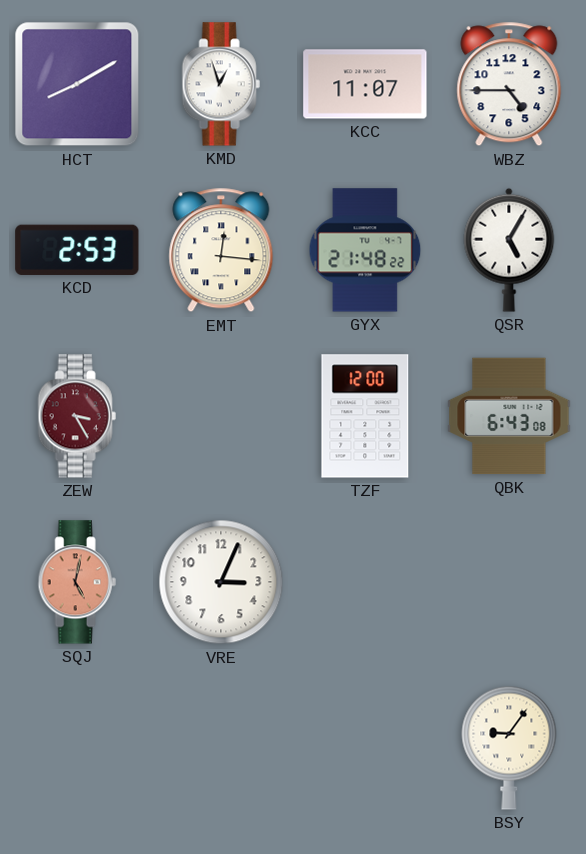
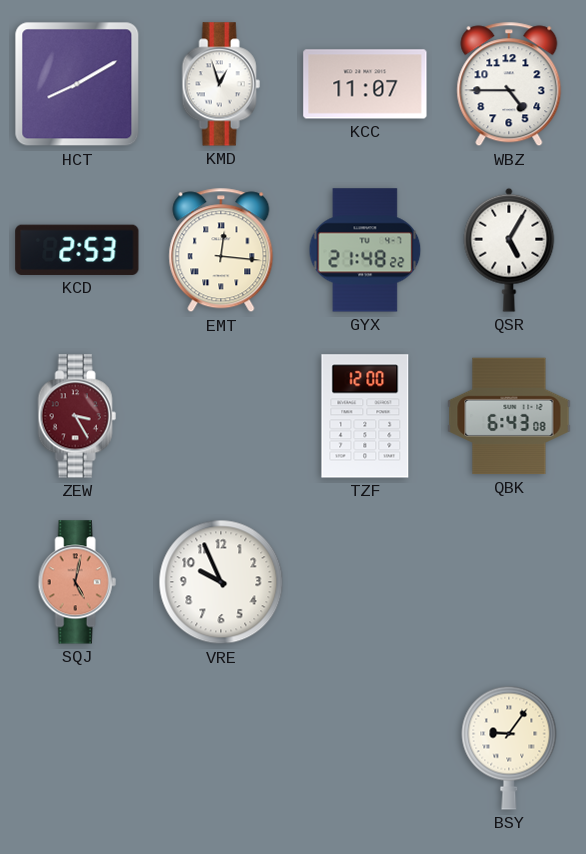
VRE: 3:04 -> 9:56 (221, 582)
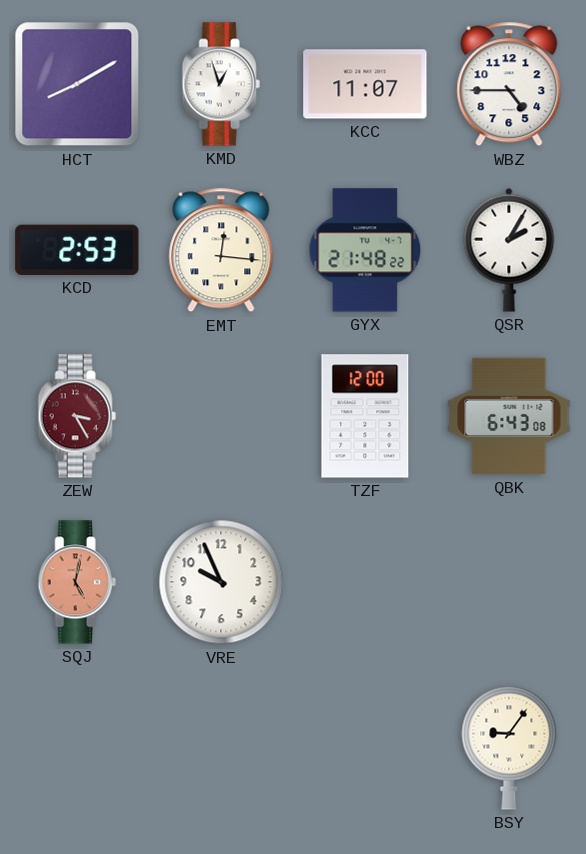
QSR: 5:05 -> 2:05 (509, 250)
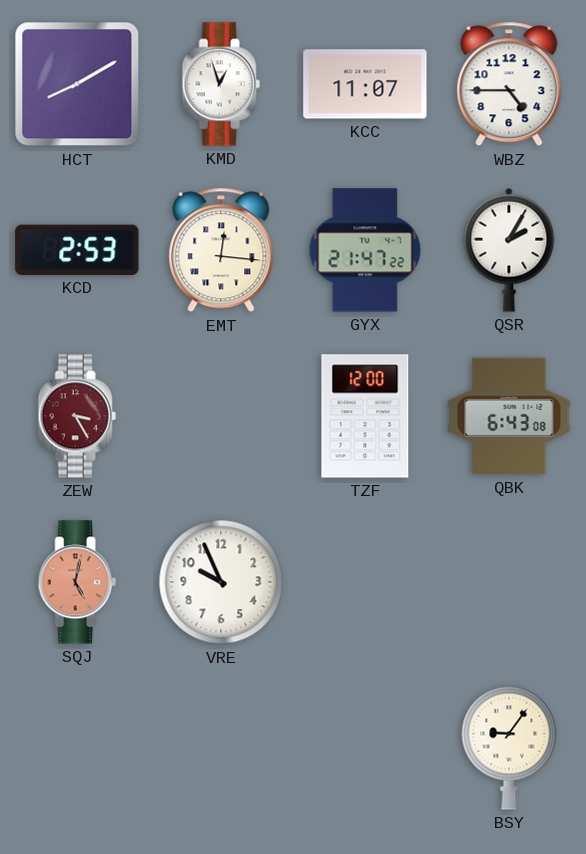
GYX: 21:48 -> 21:47 (365, 250)
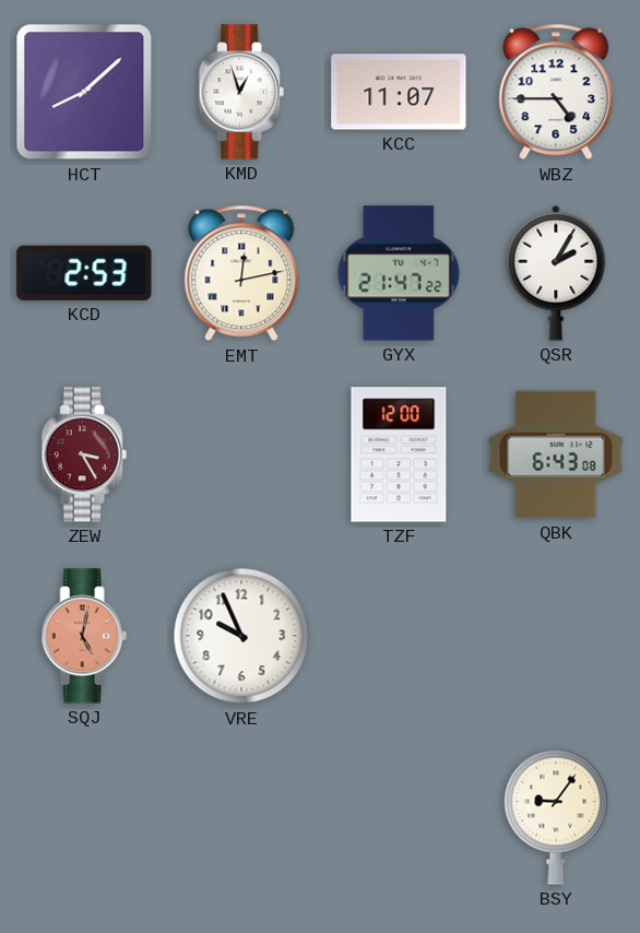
HCT: 8:10 -> 8:08 (84, 92)
EMT: 12:16 -> 12:13 (241, 273)
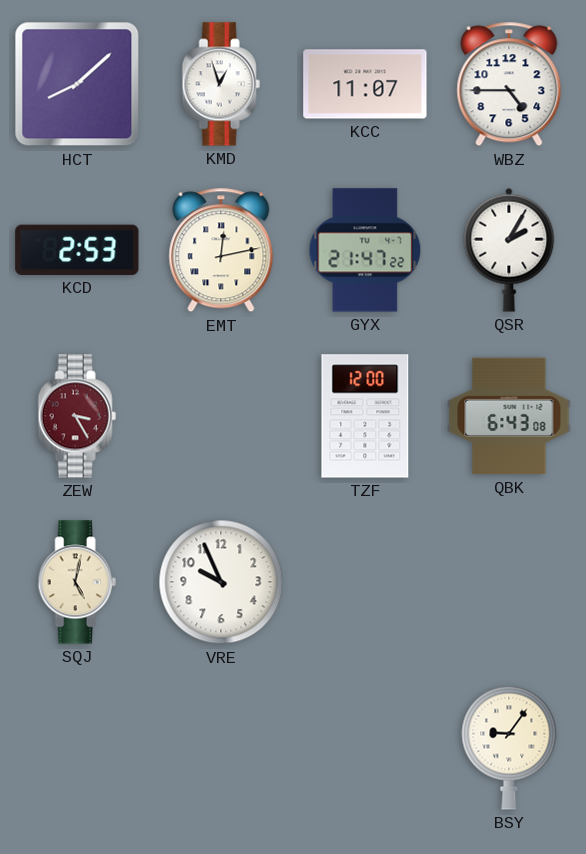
SQJ dial: salmon -> cream (77, 582)
